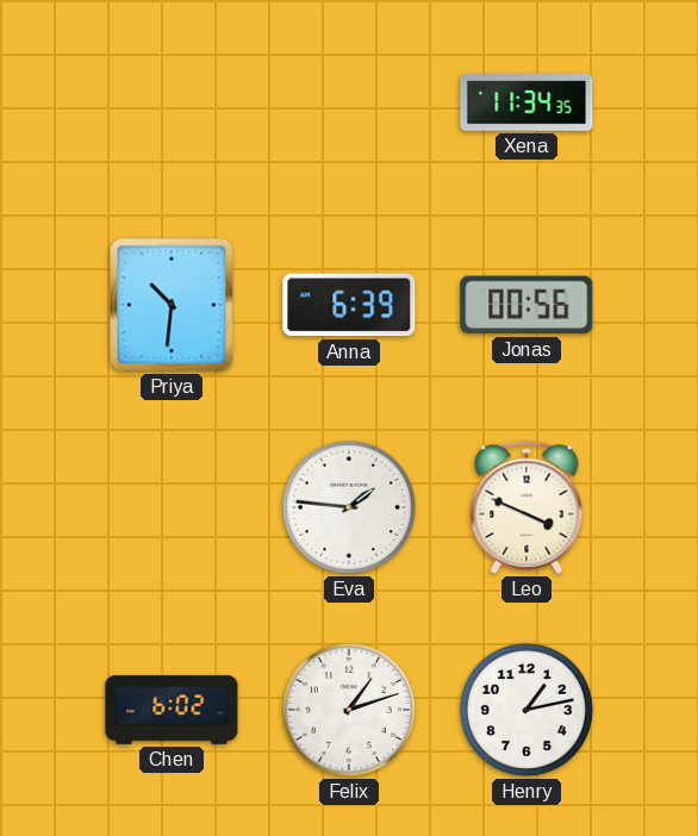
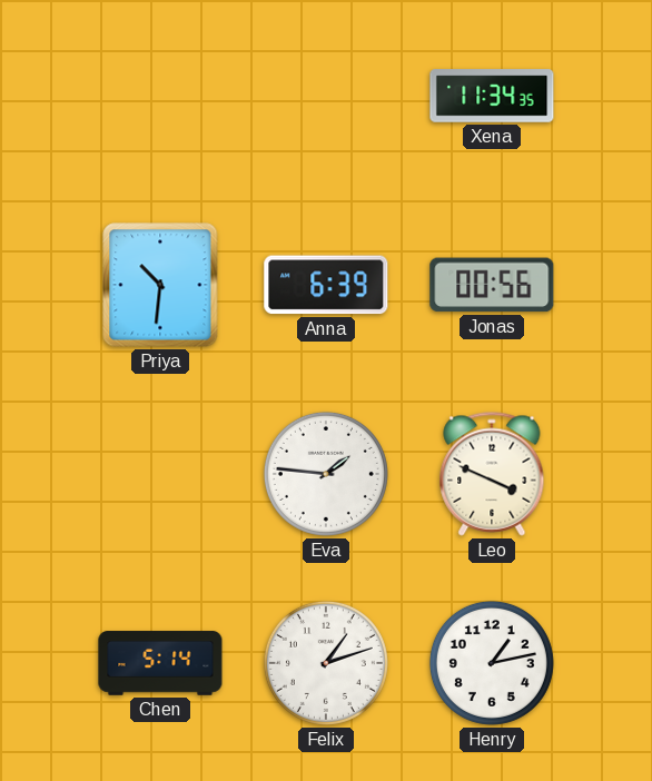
Chen: 6:02 -> 5:14 (160, 663)
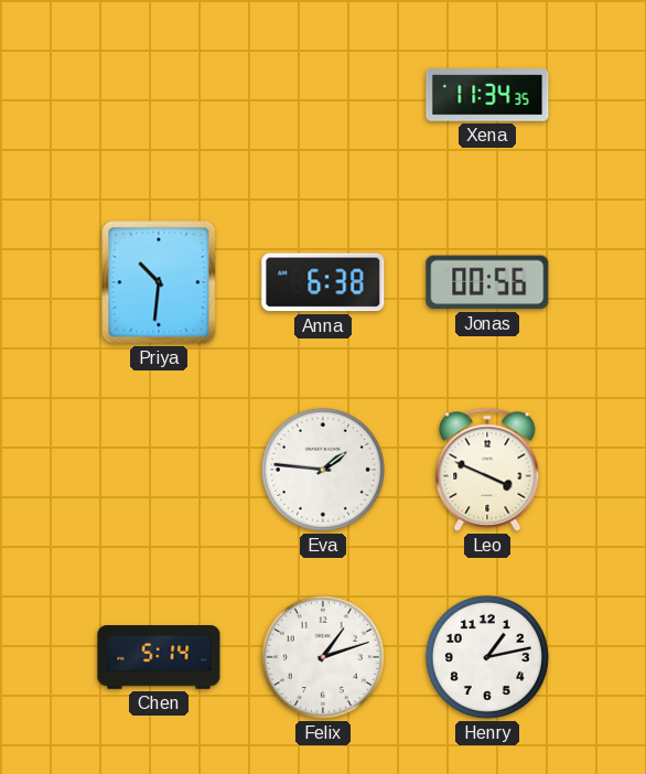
Anna: 6:39 -> 6:38 (323, 282)
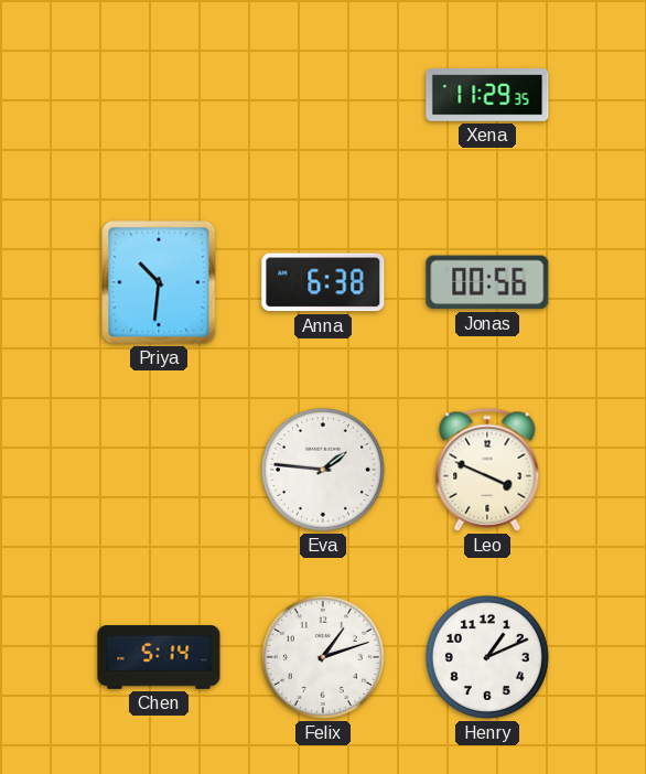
Xena: 11:34 -> 11:29 (487, 95)
Henry: 1:13 -> 1:11 (487, 657)
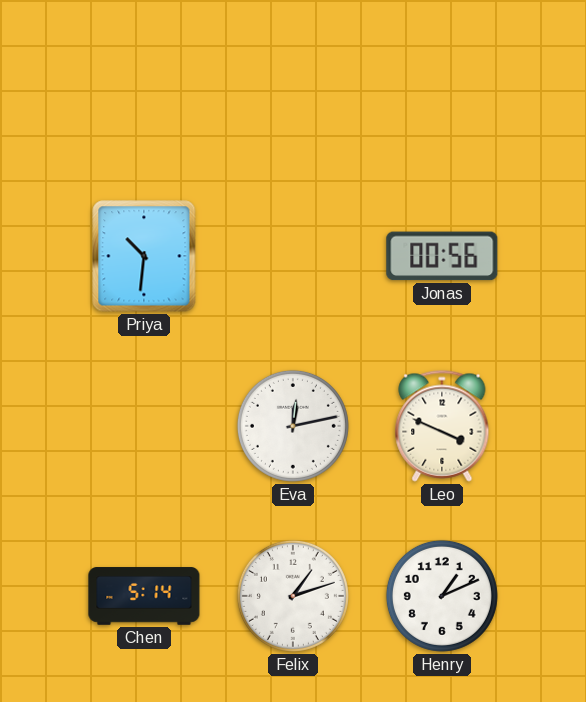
Xena: 11:29 -> none (487, 95)
Anna: 6:38 -> none (323, 282)
Eva: 1:46 -> 12:13 (293, 426)
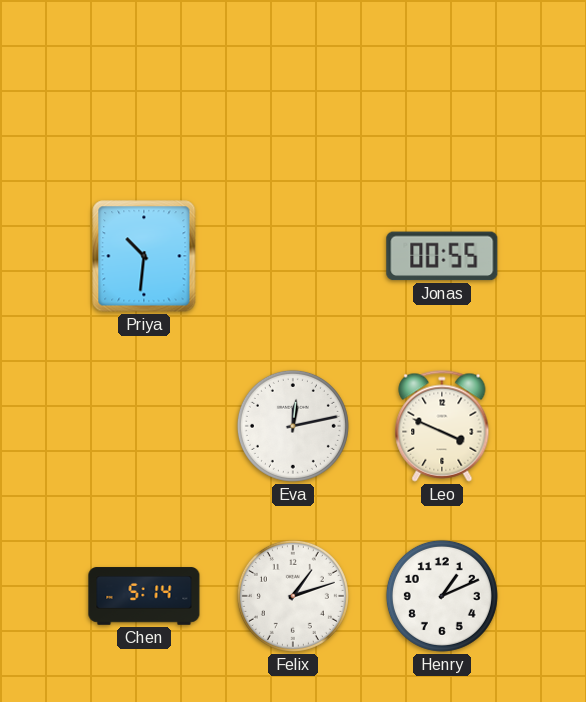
Jonas: 00:56 -> 00:55 (442, 256)
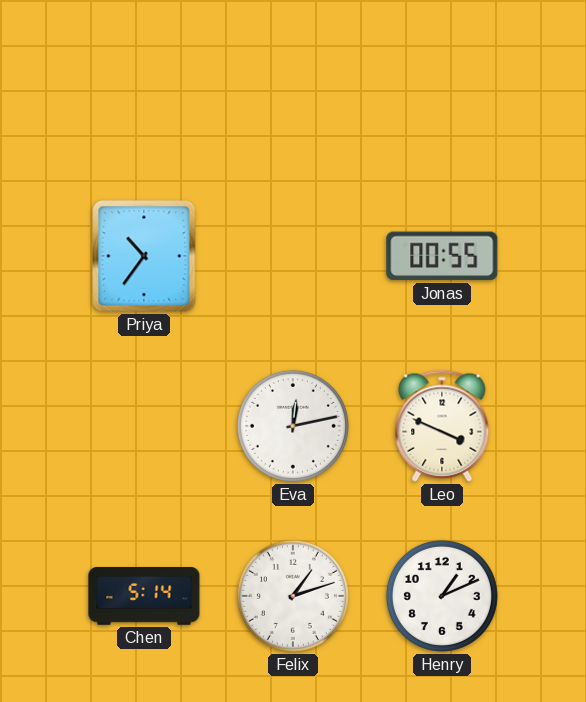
Priya: 10:31 -> 10:36 (144, 256)
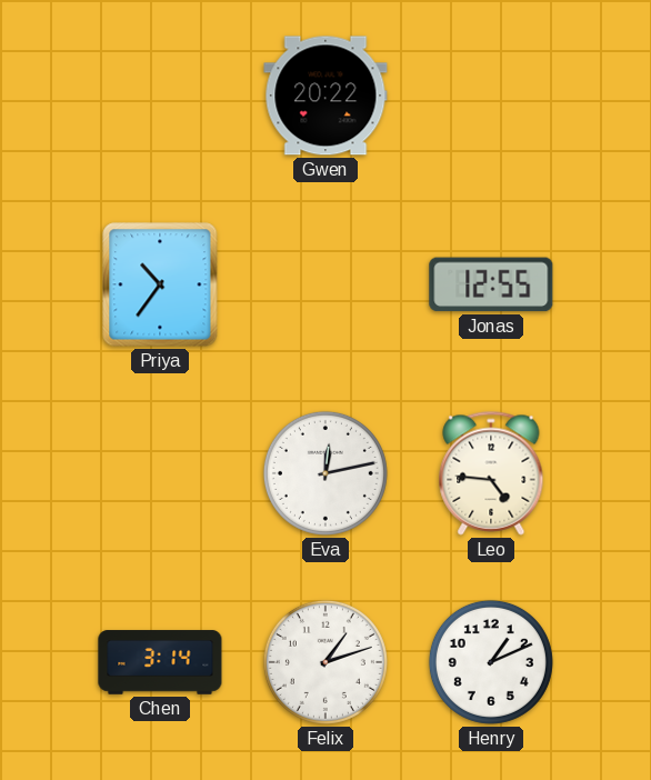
Gwen: none -> 20:22 (325, 96)
Jonas: 00:55 -> 12:55 (491, 284)
Leo: 3:49 -> 4:46 (491, 473)
Chen: 5:14 -> 3:14 (160, 662)
